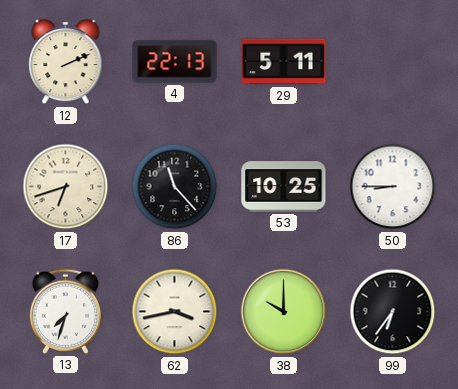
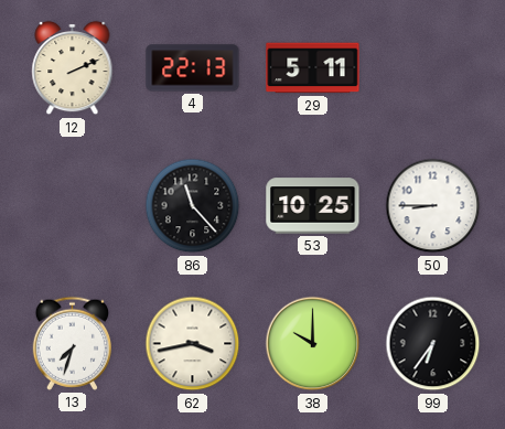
17: 6:42 -> none (66, 187)
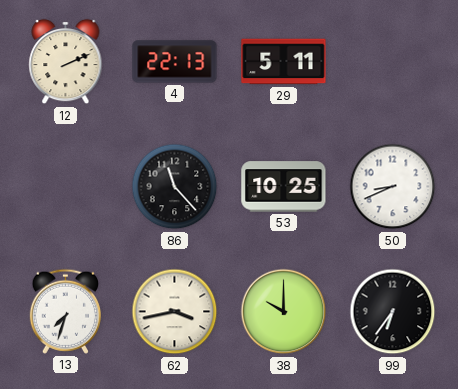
50: 8:45 -> 8:41 (393, 187)
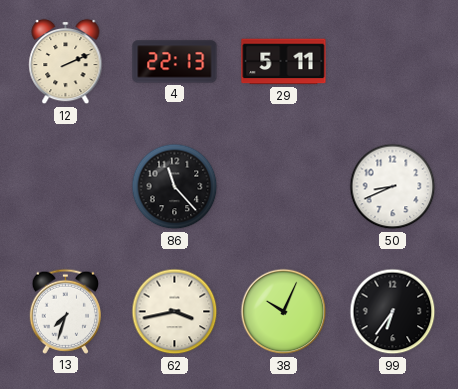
53: 10:25 -> none (284, 187)
38: 10:00 -> 10:04 (284, 312)
